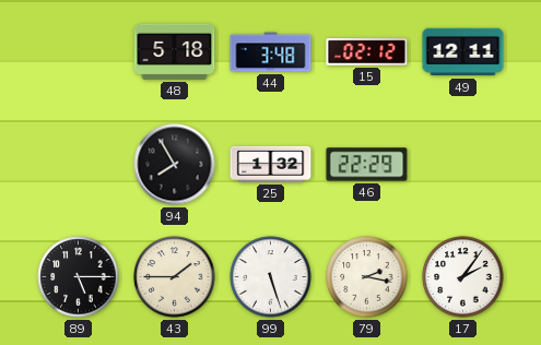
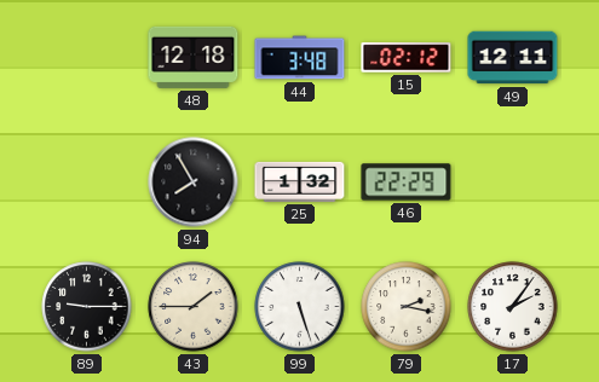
48: 5:18 -> 12:18 (194, 57)
89: 5:15 -> 9:15 (87, 307)
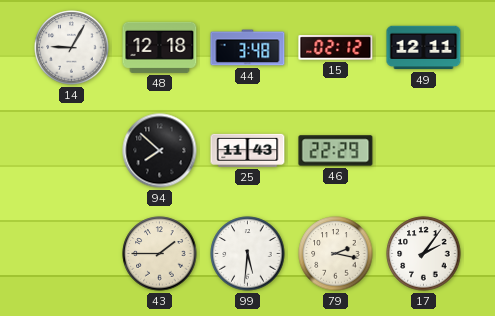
14: none -> 9:05 (72, 48)
94: 7:55 -> 7:52 (160, 151)
25: 1:32 -> 11:43 (248, 150)
89: 9:15 -> none (87, 307)
99: 5:27 -> 5:31 (248, 254)
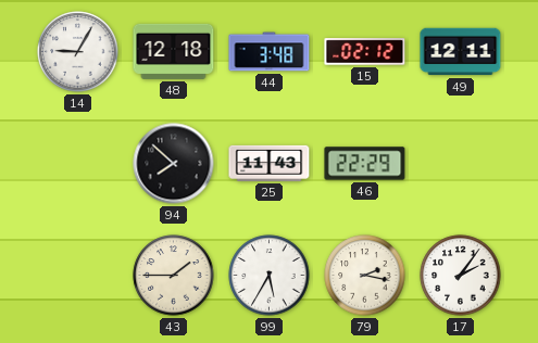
99: 5:31 -> 5:35 (270, 276)
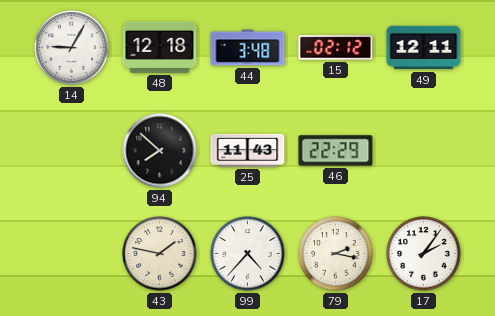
43: 1:45 -> 1:47 (160, 254)
99: 5:35 -> 4:37 (248, 254)
